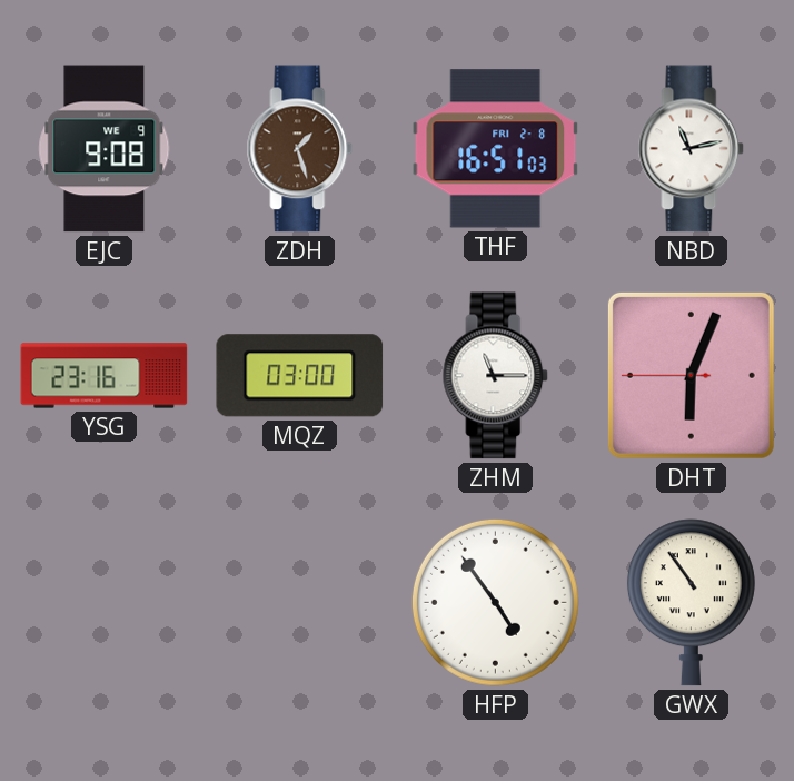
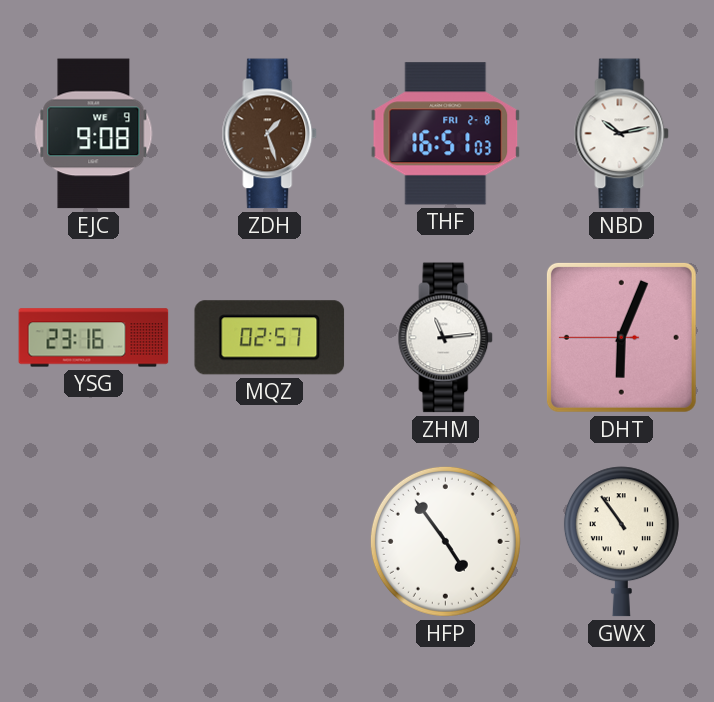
NBD: 11:13 -> 10:13 (622, 134)
MQZ: 03:00 -> 02:57 (270, 338)
ZHM: 11:15 -> 11:14 (446, 338)
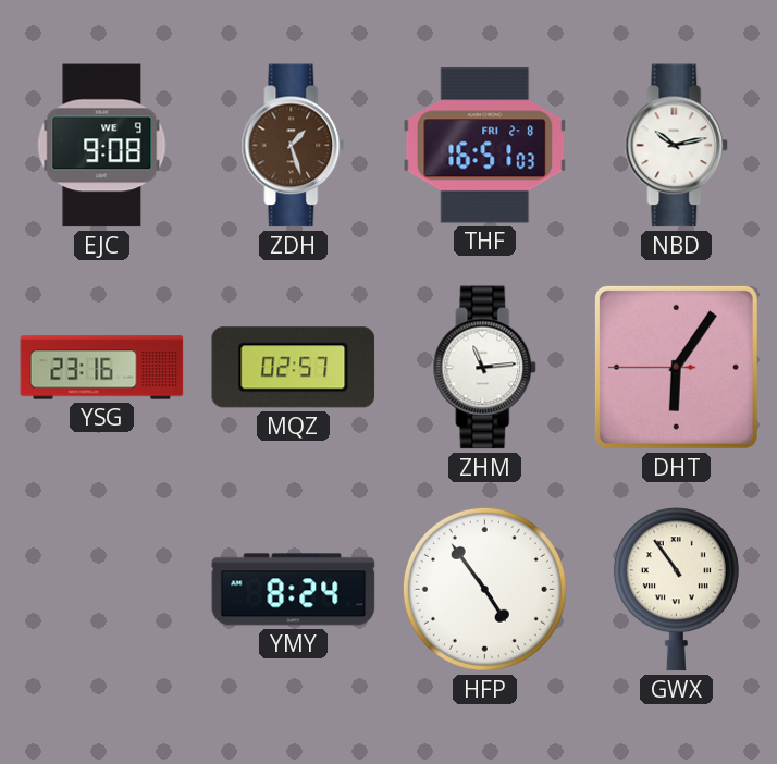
DHT: 6:03 -> 6:05 (676, 367)
YMY: none -> 8:24 (294, 590)
